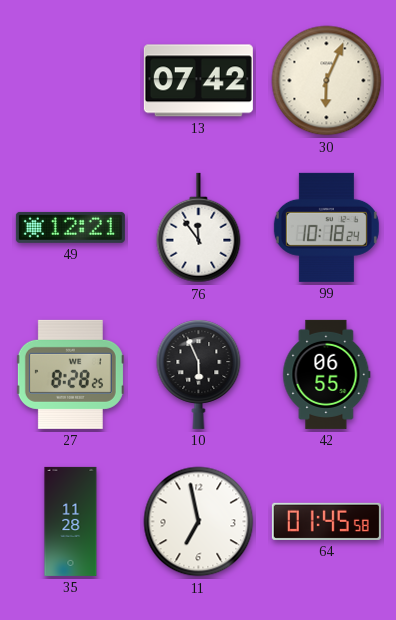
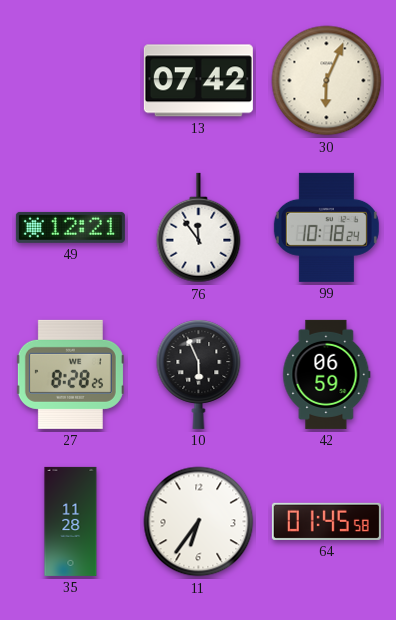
42: 06:55 -> 06:59 (327, 374)
11: 6:58 -> 6:36 (199, 522)
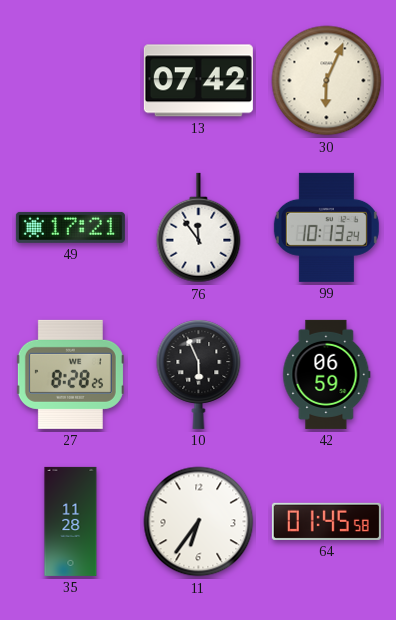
49: 12:21 -> 17:21 (70, 227)
99: 10:18 -> 10:13 (326, 227)
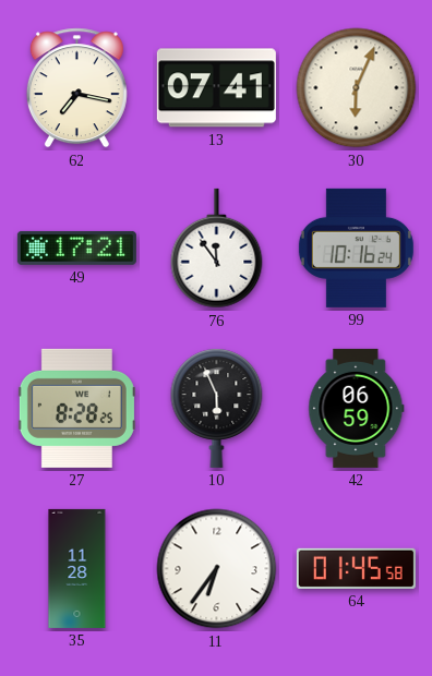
62: none -> 7:17 (76, 88)
13: 07:42 -> 07:41 (216, 88)
99: 10:13 -> 10:16 (356, 248)
